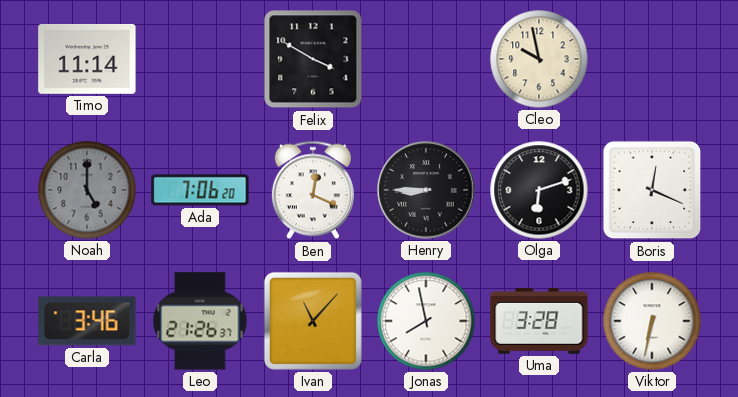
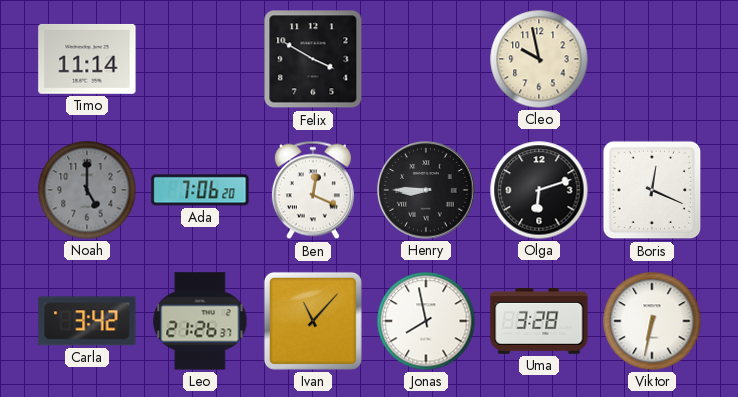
Carla: 3:46 -> 3:42 (87, 321)
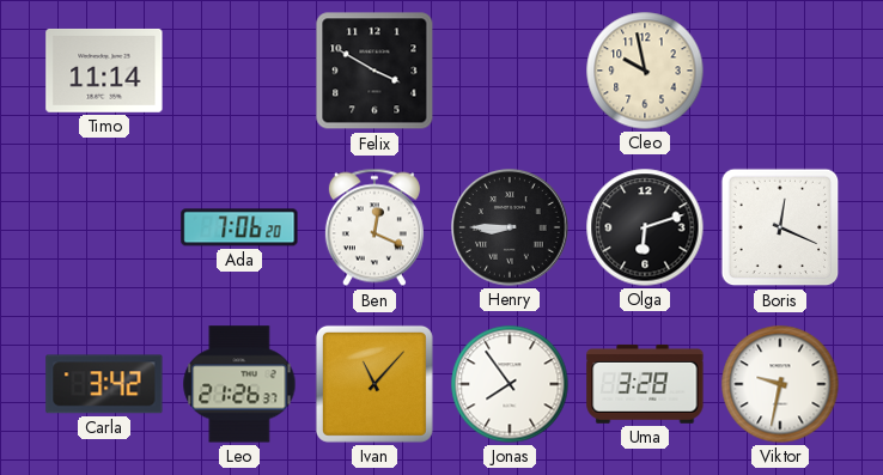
Noah: 5:00 -> none (87, 190)
Jonas: 7:58 -> 7:54 (510, 384)
Viktor: 6:32 -> 9:32 (780, 384)
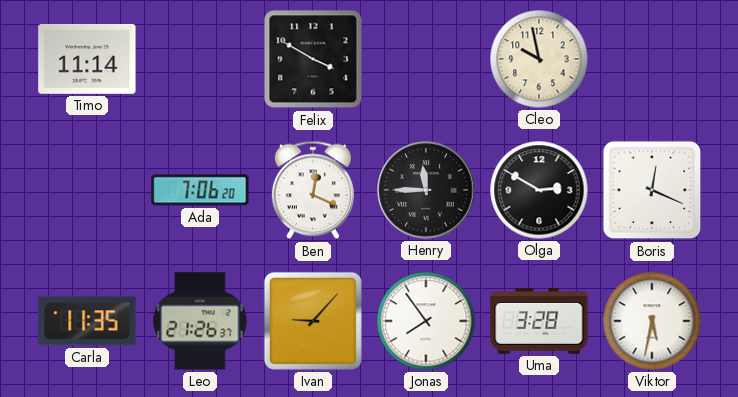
Henry: 8:45 -> 11:45 (426, 190)
Olga: 6:12 -> 2:50 (539, 190)
Carla: 3:42 -> 11:35 (87, 321)
Ivan: 11:07 -> 9:07 (313, 321)
Viktor: 9:32 -> 5:32 (652, 321)
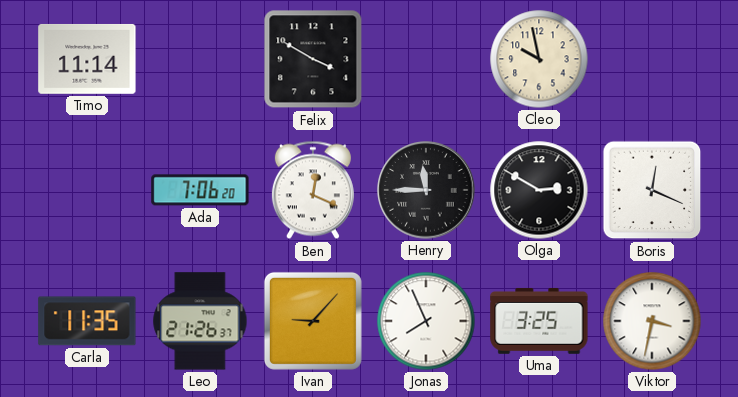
Jonas: 7:54 -> 7:56 (426, 321)
Uma: 3:28 -> 3:25 (539, 321)
Viktor: 5:32 -> 3:32 (652, 321)
